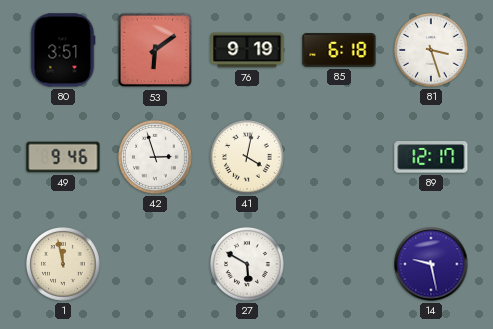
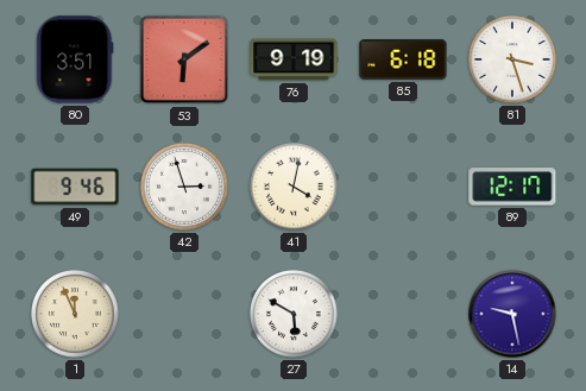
1: 11:58 -> 11:56 (76, 315)
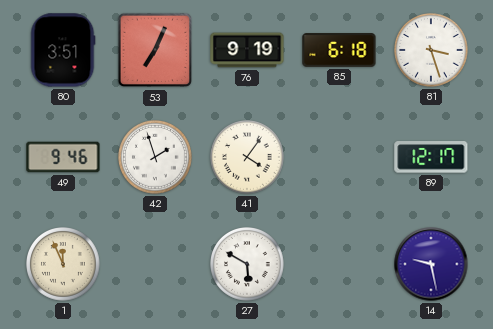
53: 6:09 -> 7:04 (155, 50)
42: 2:57 -> 1:57 (156, 158)
41: 4:02 -> 4:06 (248, 158)
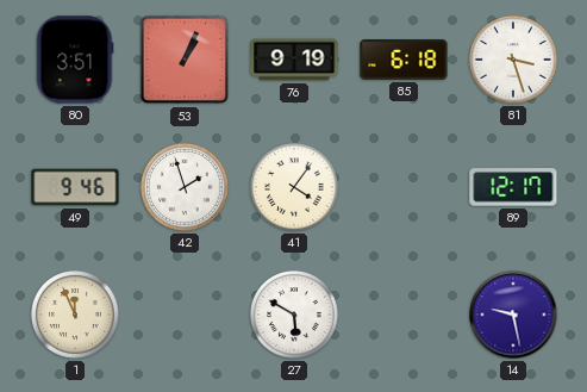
53: 7:04 -> 1:04 (185, 60)
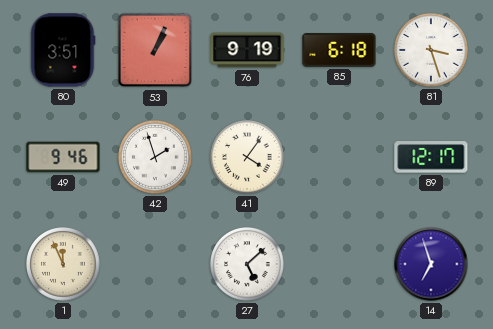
27: 5:50 -> 5:08 (248, 265)
14: 9:28 -> 6:57 (431, 264)
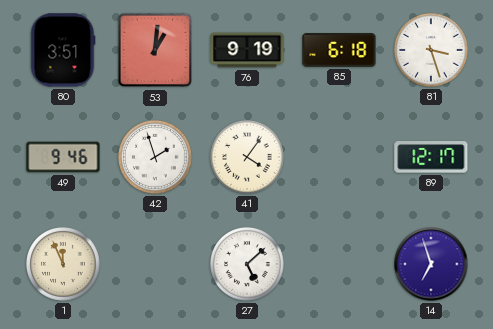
53: 1:04 -> 1:01 (155, 50)
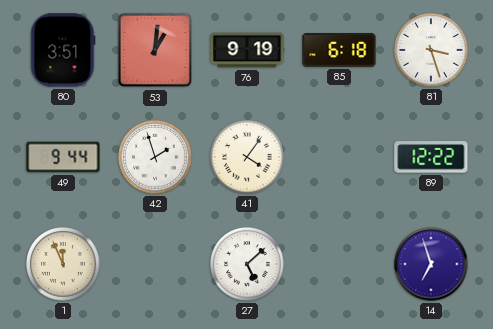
49: 9:46 -> 9:44 (63, 157)
89: 12:17 -> 12:22 (431, 157)
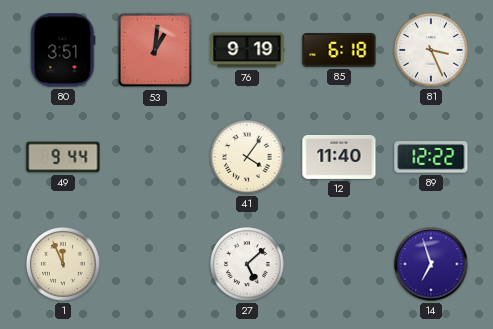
81: 3:27 -> 3:26 (432, 51)
42: 1:57 -> none (156, 158)
12: none -> 11:40 (339, 157)
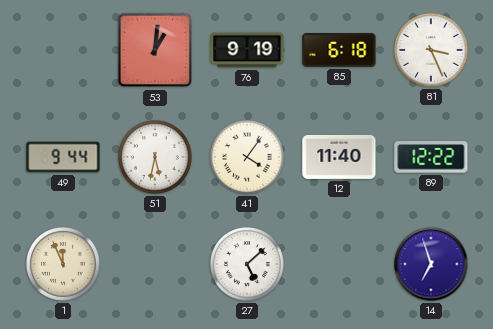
80: 3:51 -> none (63, 50)
51: none -> 5:32 (156, 158)
